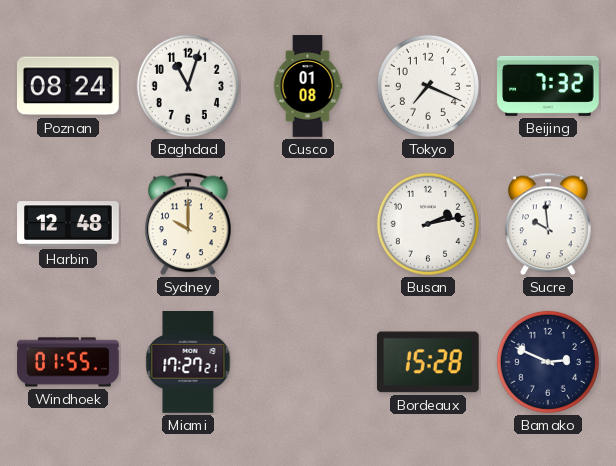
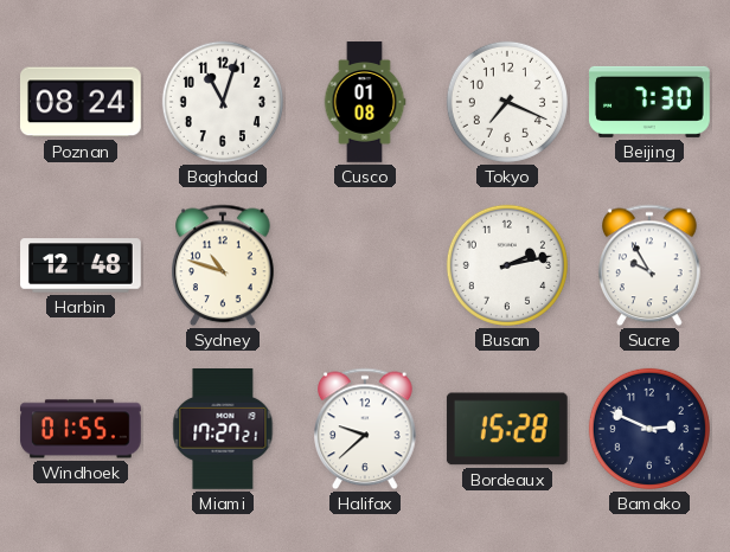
Beijing: 7:32 -> 7:30 (651, 102)
Sydney: 10:00 -> 10:48 (224, 265)
Sucre: 9:59 -> 9:55 (651, 265)
Halifax: none -> 9:38 (366, 429)
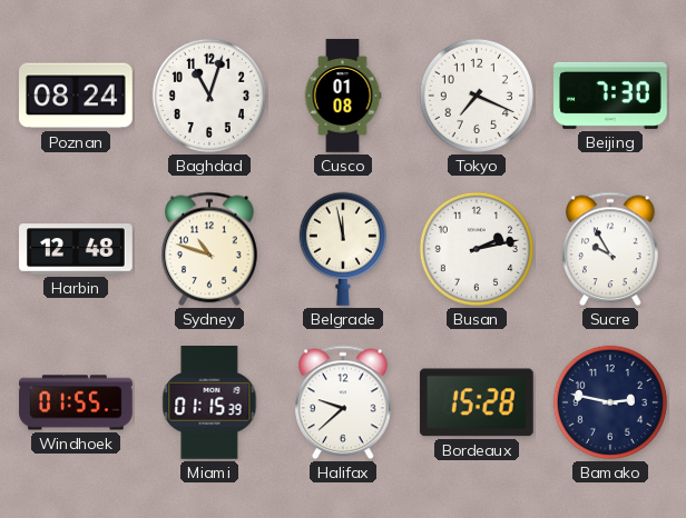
Belgrade: none -> 11:58 (343, 249)
Miami: 17:27 -> 01:15 (209, 404)
Bamako: 2:49 -> 2:47 (610, 402)
